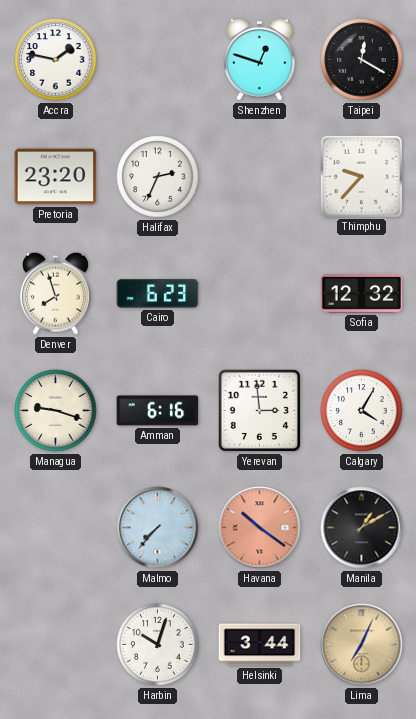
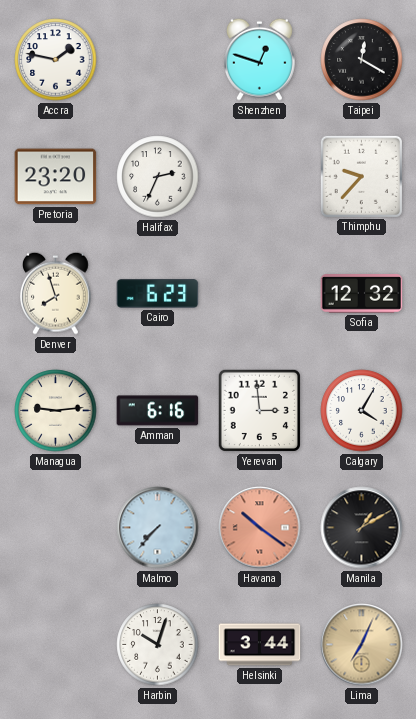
Managua: 9:18 -> 9:14 (56, 411)
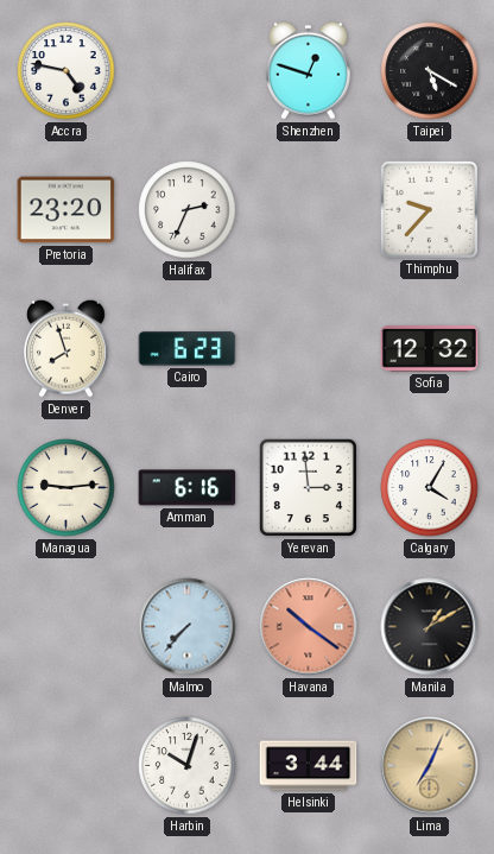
Accra: 1:47 -> 4:47 (66, 71)
Taipei: 12:20 -> 5:20 (430, 71)
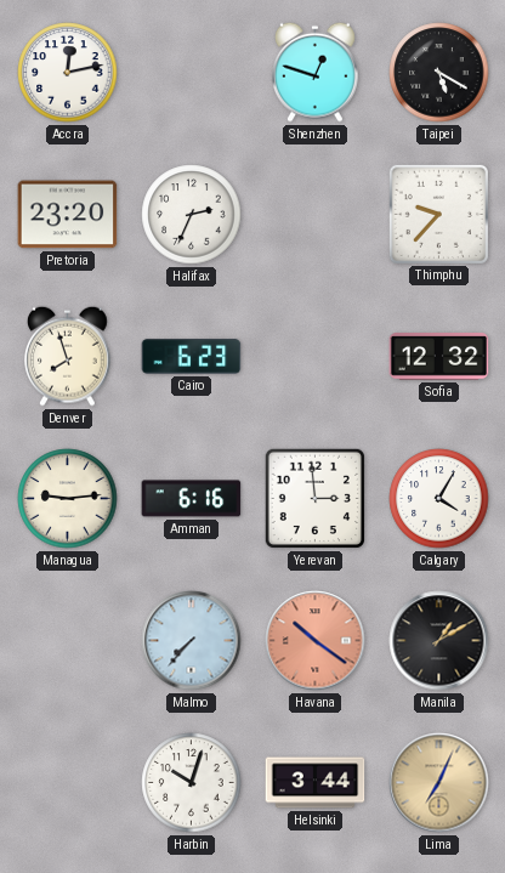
Accra: 4:47 -> 12:13 (68, 73)
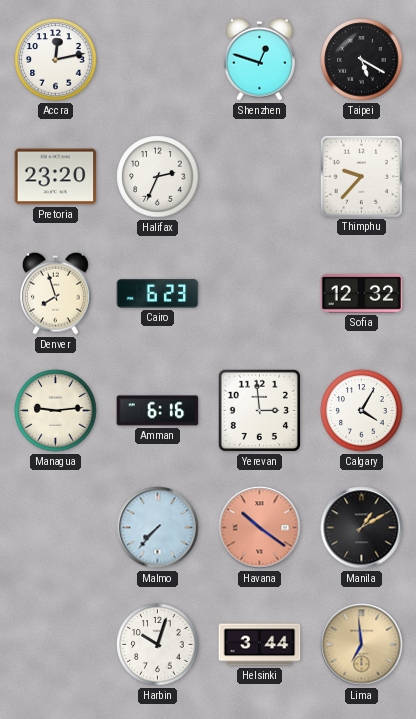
Lima: 7:04 -> 6:59 (362, 645)
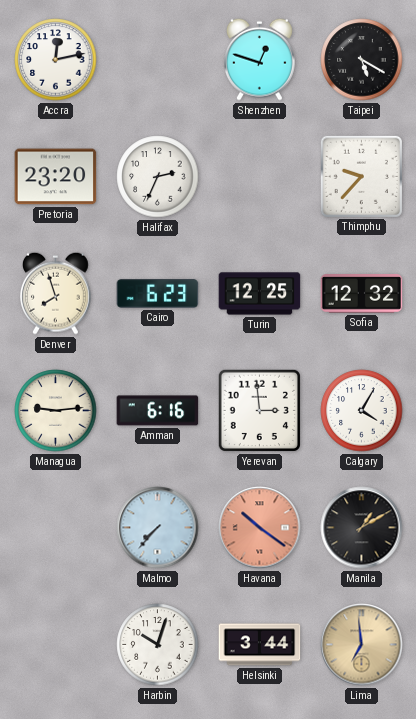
Turin: none -> 12:25 (260, 294)
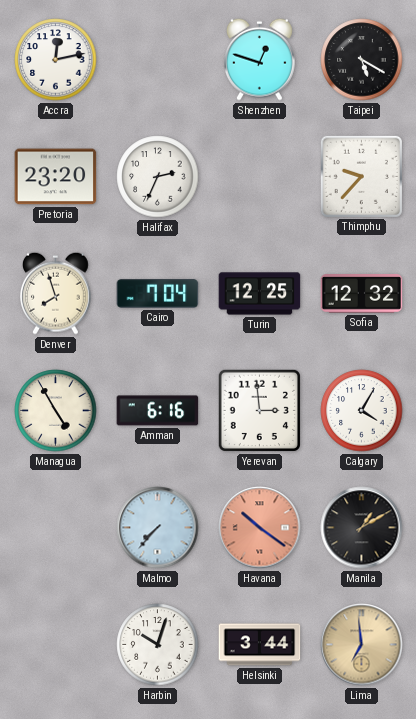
Cairo: 6:23 -> 7:04 (158, 294)
Managua: 9:14 -> 4:55 (56, 411)
